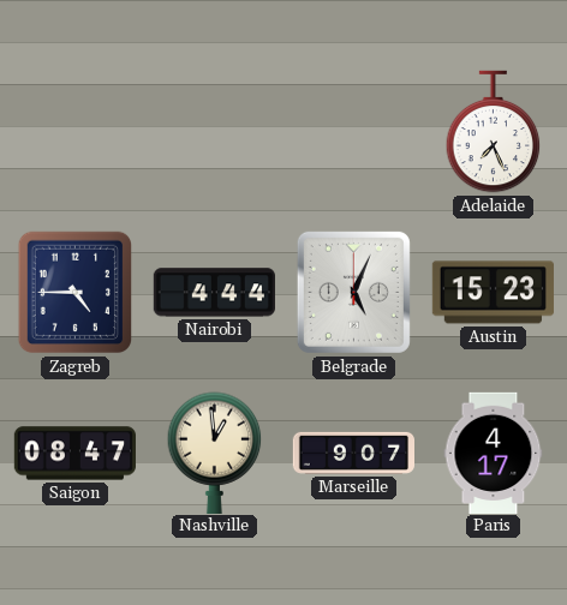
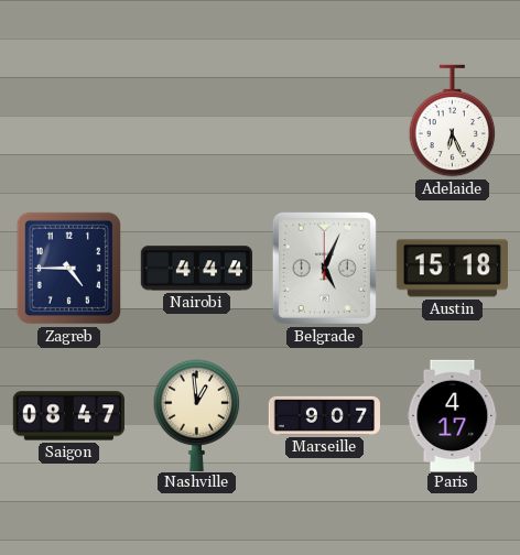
Adelaide: 7:26 -> 6:26 (453, 121)
Austin: 15:23 -> 15:18 (452, 269)
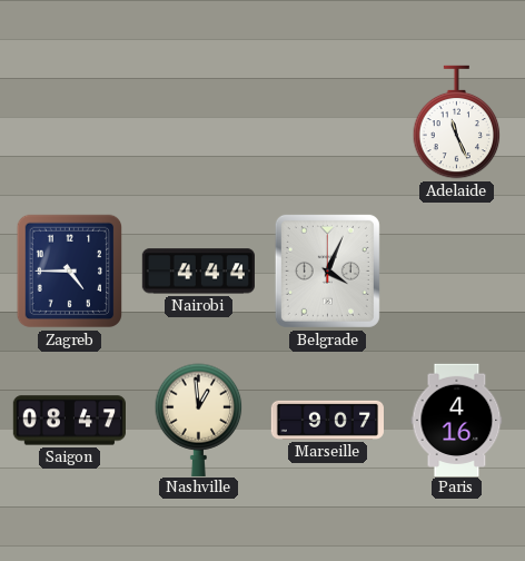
Adelaide: 6:26 -> 11:26 (457, 122)
Belgrade: 5:04 -> 4:04 (327, 270)
Austin: 15:18 -> none (452, 269)
Paris: 4:17 -> 4:16 (457, 420)
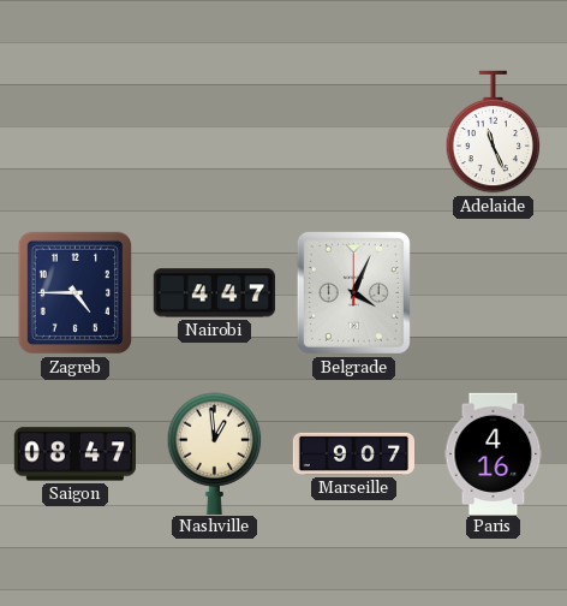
Nairobi: 4:44 -> 4:47 (214, 293)
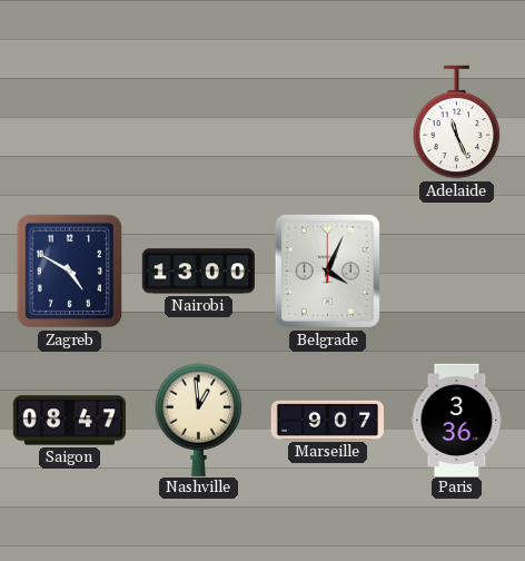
Zagreb: 4:45 -> 4:50 (69, 272)
Nairobi: 4:47 -> 13:00 (198, 272)
Paris: 4:16 -> 3:36 (457, 420)
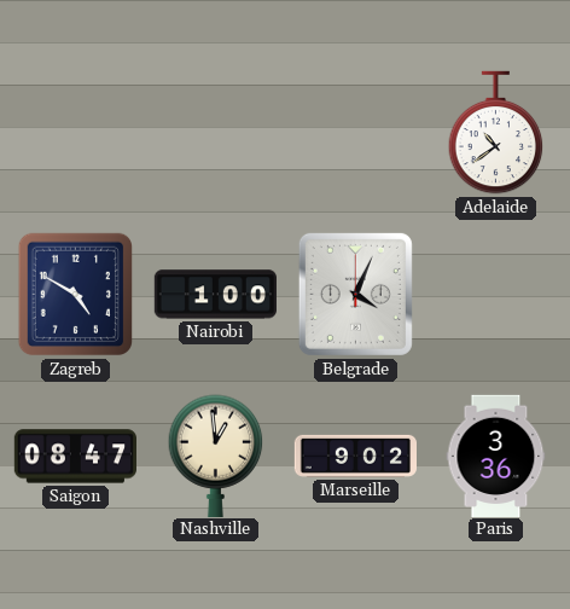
Adelaide: 11:26 -> 10:39 (496, 133)
Nairobi: 13:00 -> 1:00 (215, 295)
Marseille: 9:07 -> 9:02 (355, 456)
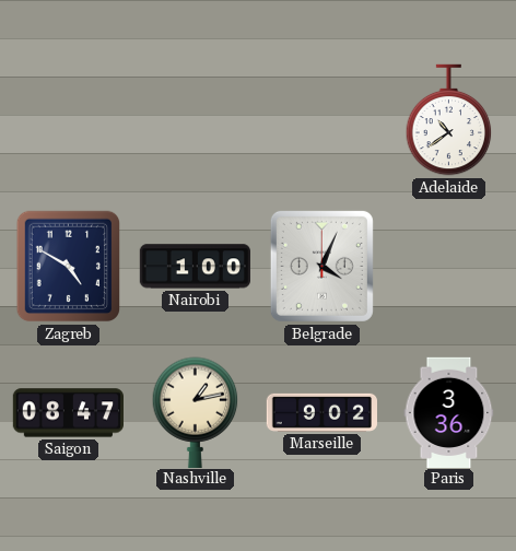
Nashville: 12:59 -> 1:13 (196, 412)
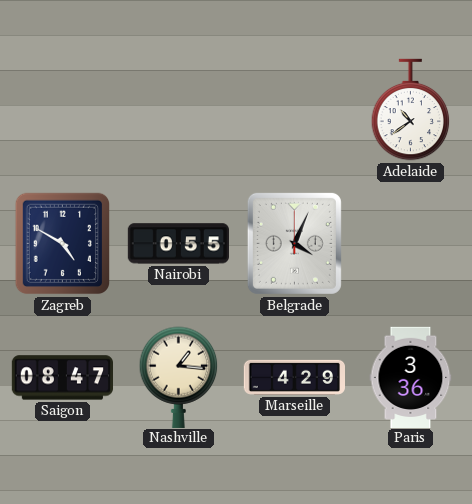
Nairobi: 1:00 -> 0:55 (178, 244)
Nashville: 1:13 -> 1:16 (179, 377)
Marseille: 9:02 -> 4:29 (294, 377)
